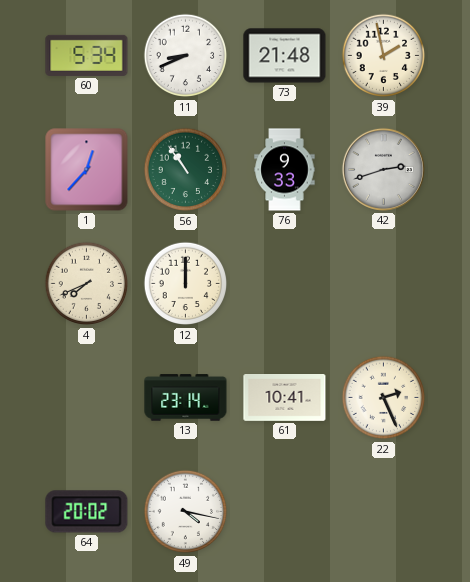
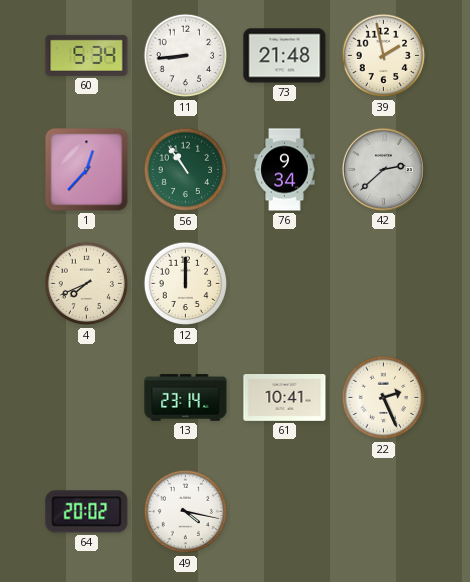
11: 8:41 -> 8:44 (186, 56)
76: 9:33 -> 9:34 (285, 170)
42: 2:42 -> 2:38 (383, 169)
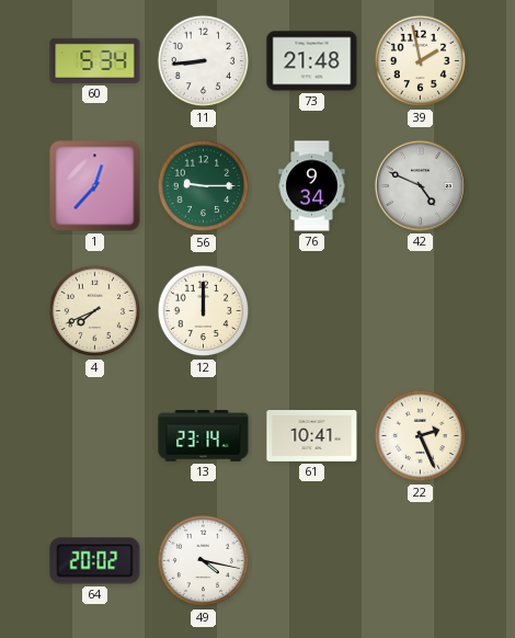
56: 10:54 -> 9:15 (204, 186)
42: 2:38 -> 4:49 (420, 185)
